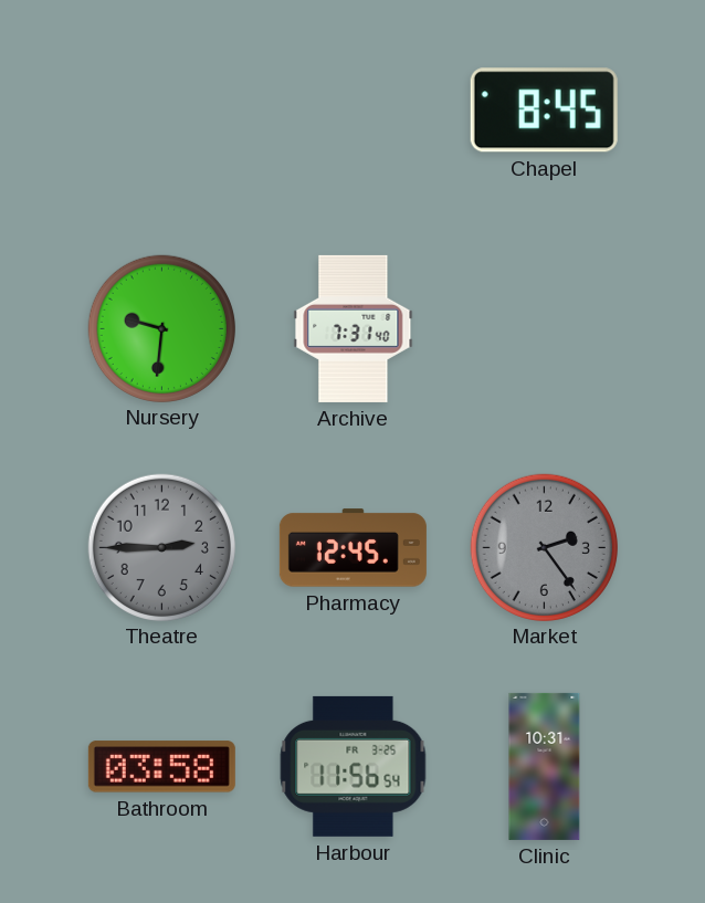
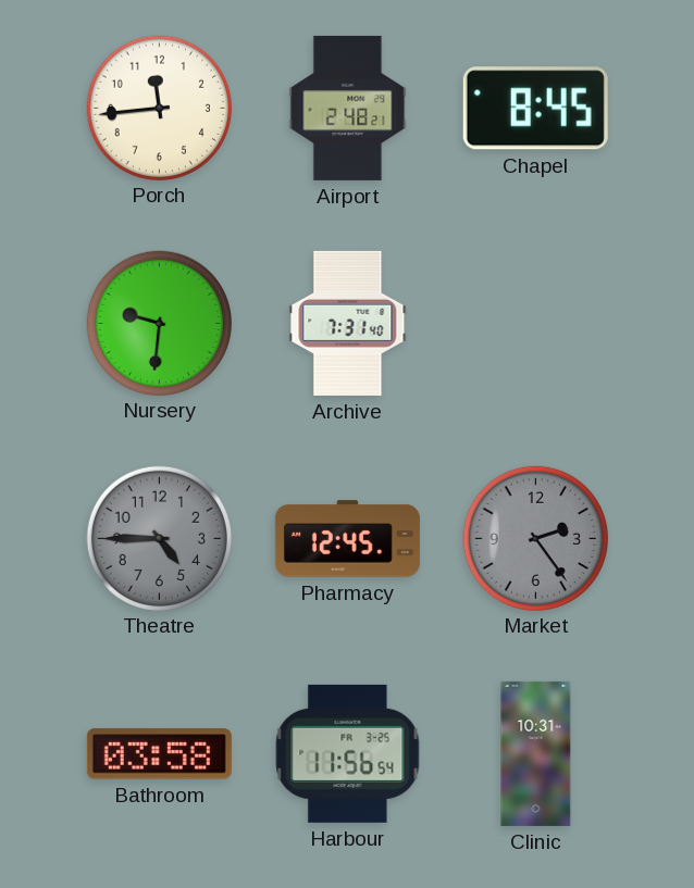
Porch: none -> 11:44 (159, 108)
Airport: none -> 2:48 (348, 108)
Theatre: 2:45 -> 4:45 (159, 538)
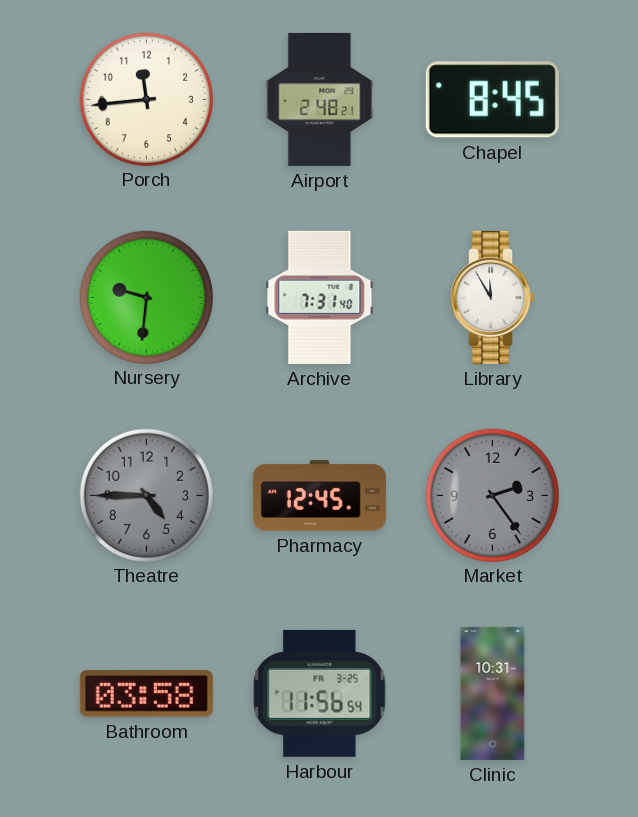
Library: none -> 11:55 (493, 297)
